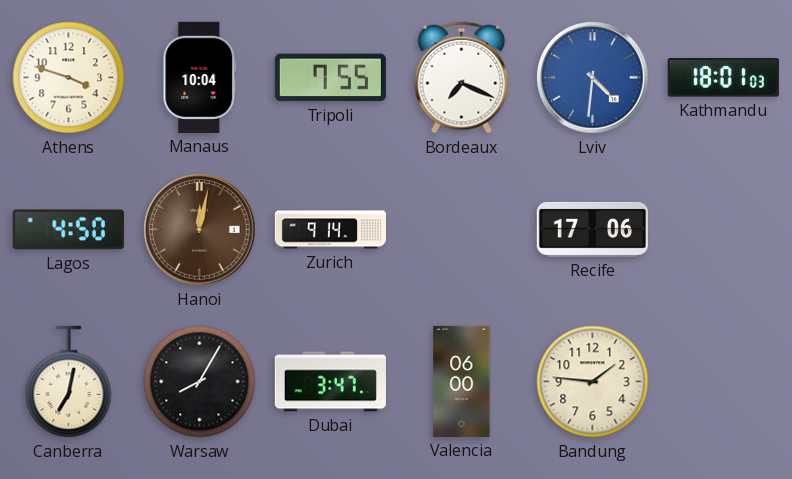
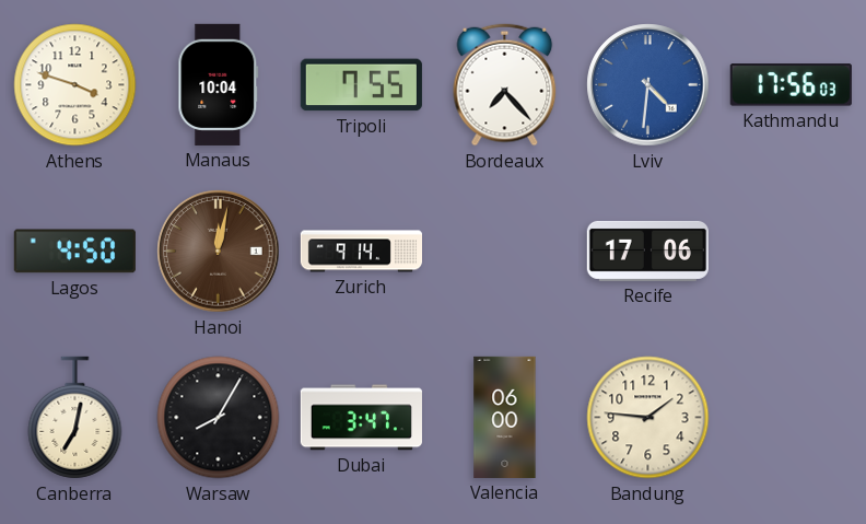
Bordeaux: 7:19 -> 7:23 (505, 85)
Kathmandu: 18:01 -> 17:56 (791, 85)
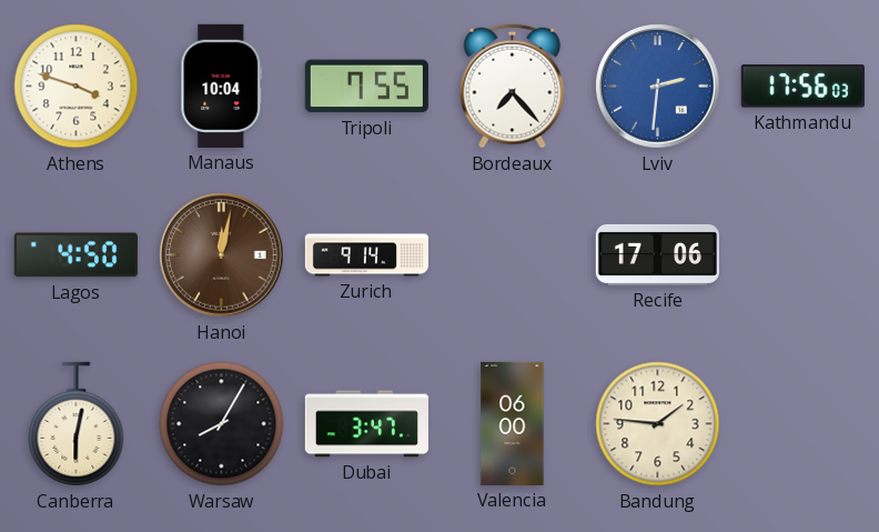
Lviv: 4:31 -> 2:31 (658, 87)
Canberra: 7:02 -> 6:02 (77, 424)
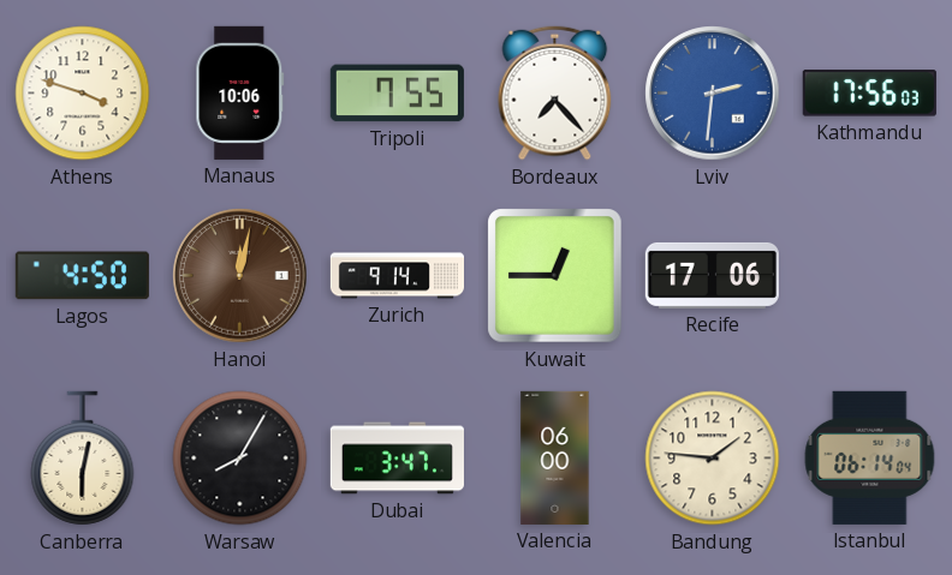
Manaus: 10:04 -> 10:06 (240, 92)
Kuwait: none -> 12:45 (555, 276)
Istanbul: none -> 06:14 (870, 457)
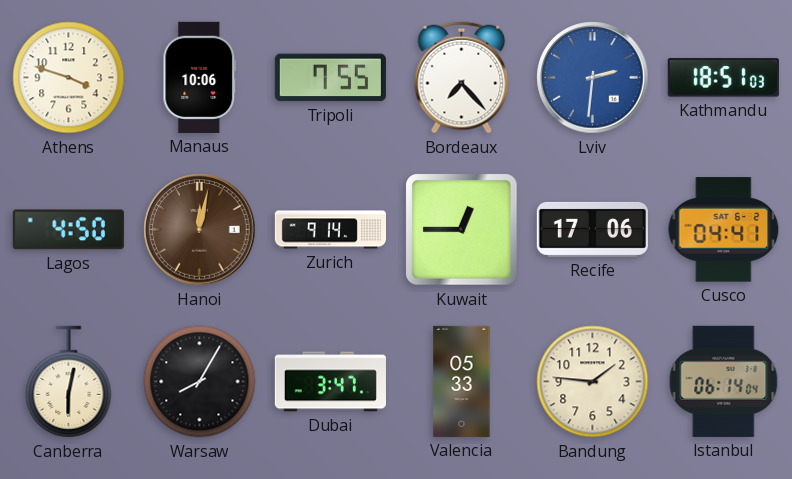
Kathmandu: 17:56 -> 18:51 (723, 78)
Cusco: none -> 04:41 (724, 230)
Valencia: 06:00 -> 05:33 (462, 381)
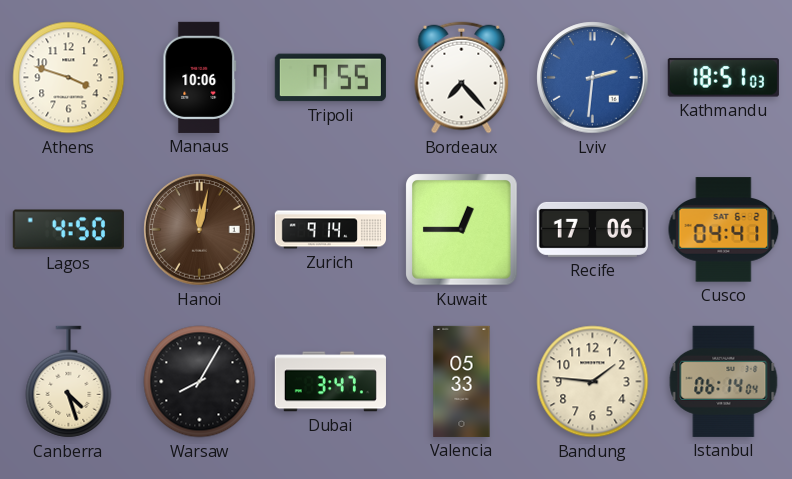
Canberra: 6:02 -> 4:27 (69, 382)
